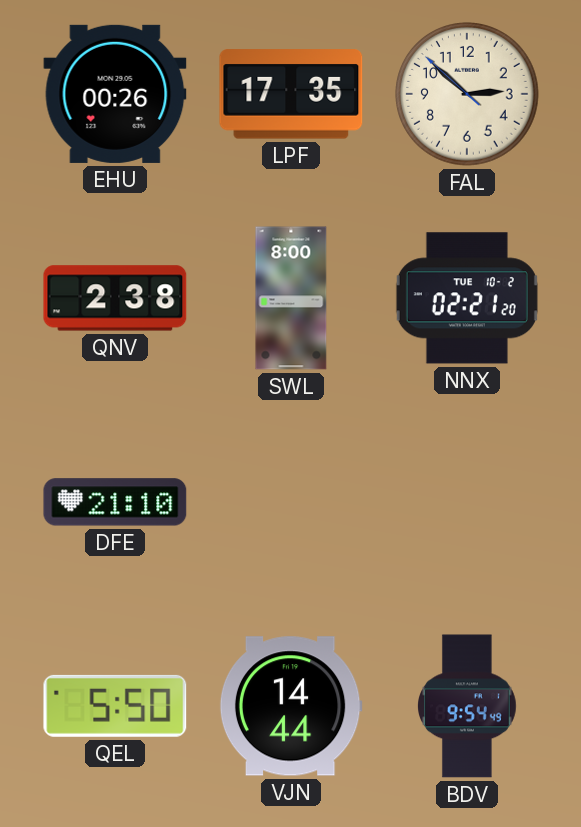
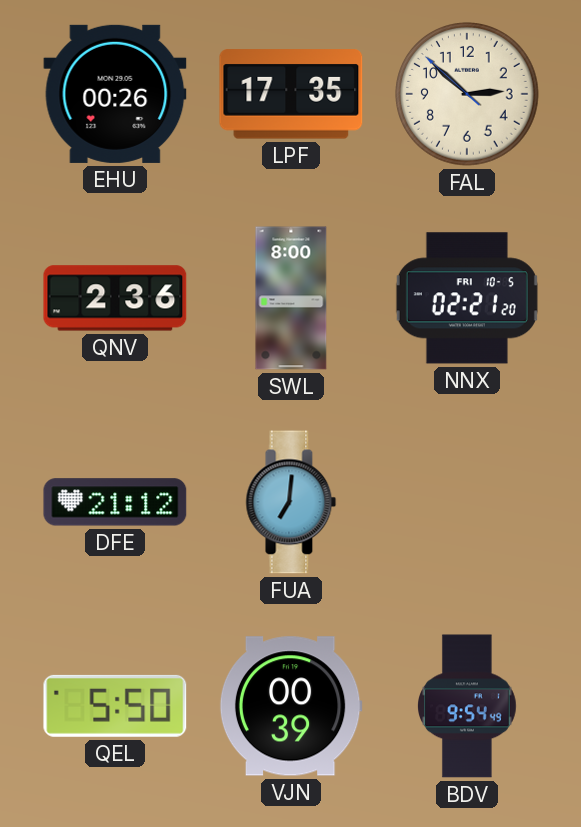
QNV: 2:38 -> 2:36 (115, 298)
NNX date: TUE 10-2 -> FRI 10-5 (467, 298)
DFE: 21:10 -> 21:12 (115, 502)
FUA: none -> 7:01 (291, 502)
VJN: 14:44 -> 00:39 (291, 706)
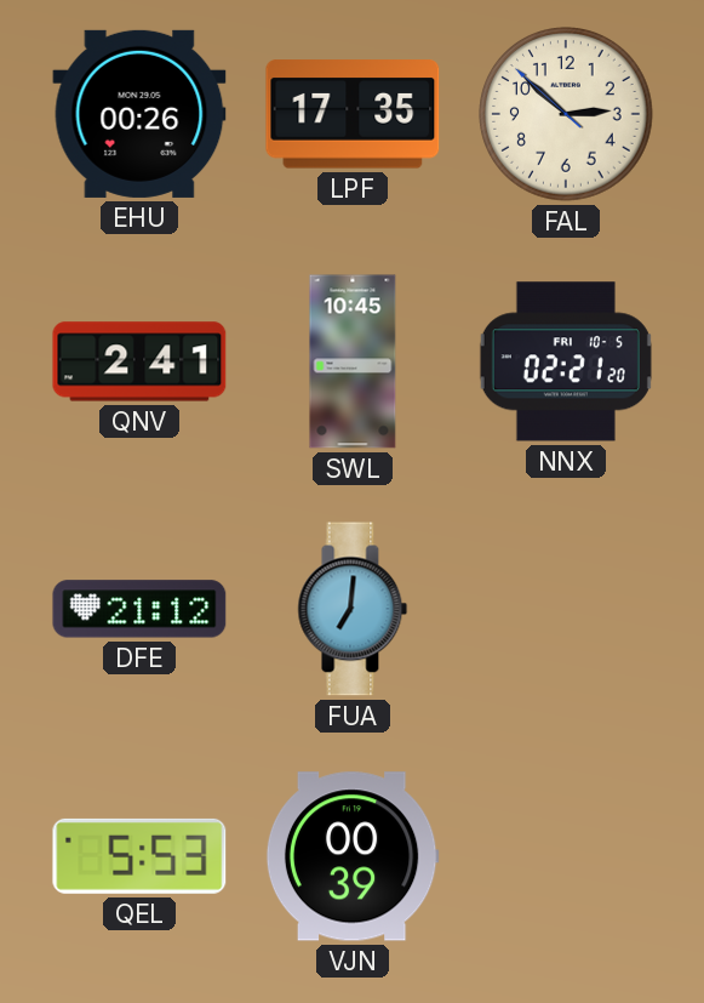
QNV: 2:36 -> 2:41 (139, 361)
SWL: 8:00 -> 10:45 (353, 361)
QEL: 5:50 -> 5:53 (139, 856)
BDV: 9:54 -> none (468, 706)
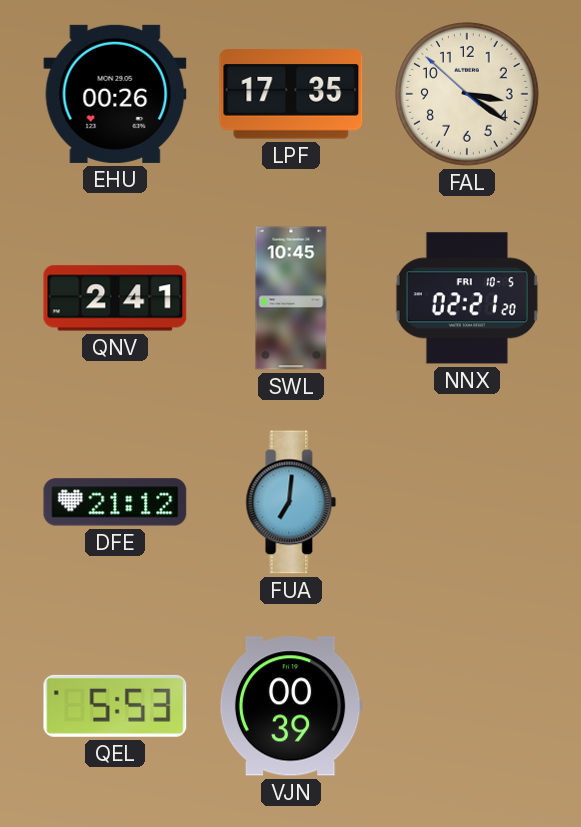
FAL: 2:51 -> 3:20 (468, 95)
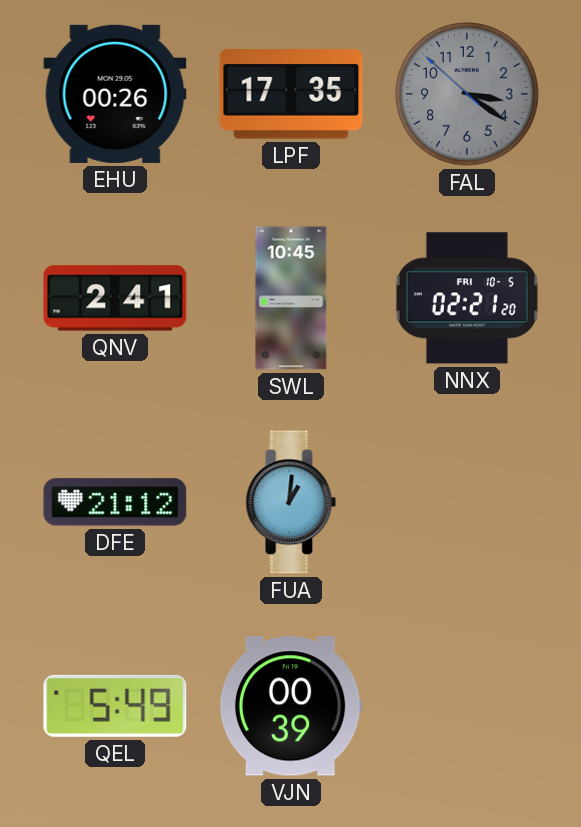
FAL dial: cream -> grey (468, 95)
FUA: 7:01 -> 1:01 (291, 502)
QEL: 5:53 -> 5:49 (115, 706)
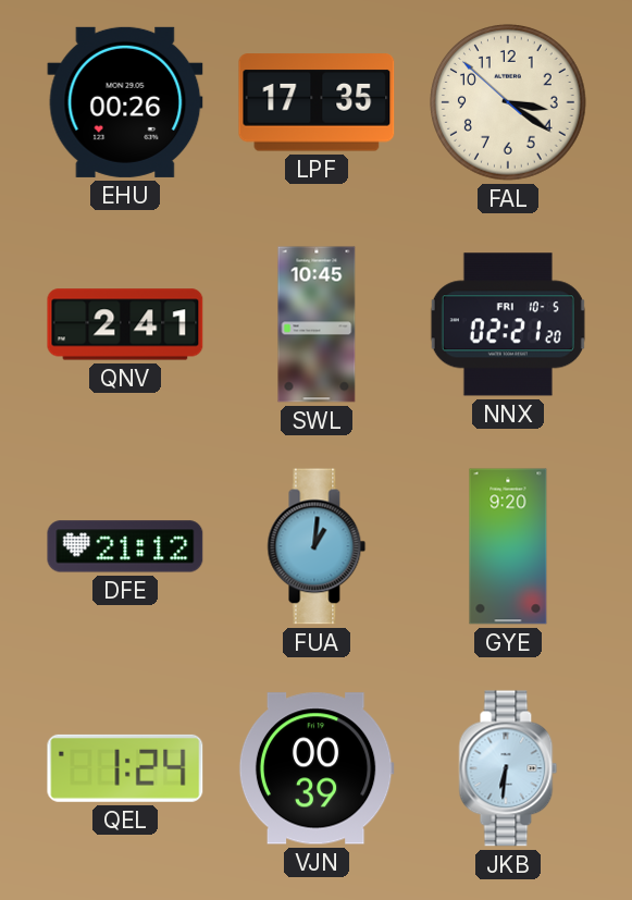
FAL dial: grey -> cream (509, 103)
GYE: none -> 9:20 (508, 546)
QEL: 5:49 -> 1:24 (125, 768)
JKB: none -> 6:31 (508, 768)
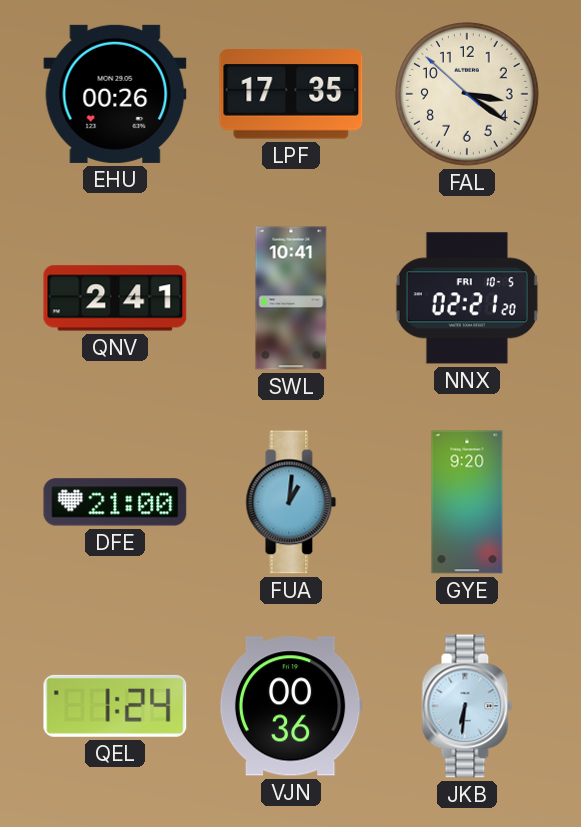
SWL: 10:45 -> 10:41 (291, 298)
DFE: 21:12 -> 21:00 (115, 502)
VJN: 00:39 -> 00:36 (291, 706)
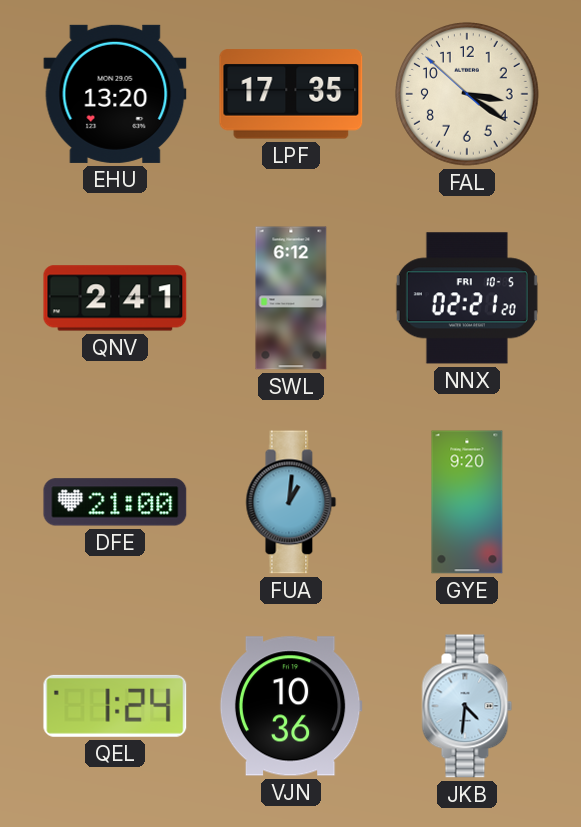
EHU: 00:26 -> 13:20 (115, 94)
SWL: 10:41 -> 6:12 (291, 298)
VJN: 00:36 -> 10:36 (291, 706)
JKB: 6:31 -> 4:31 (467, 706)
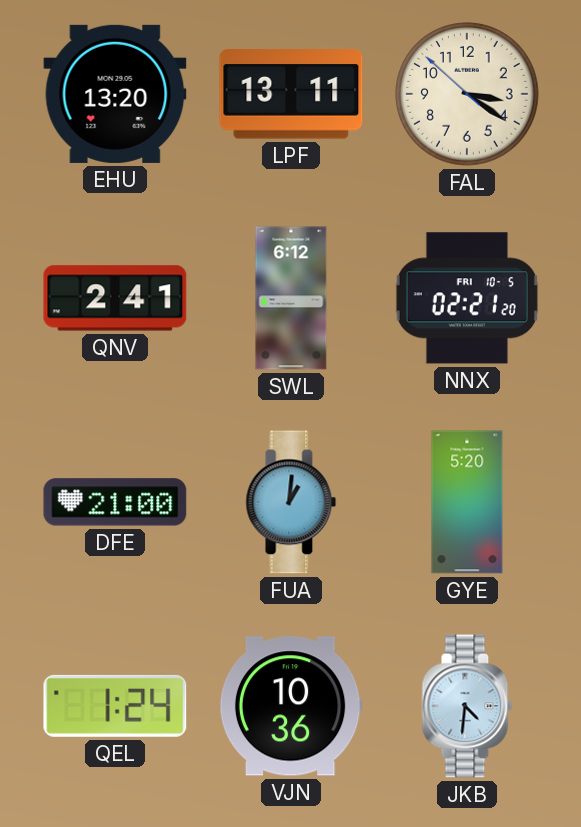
LPF: 17:35 -> 13:11 (291, 94)
GYE: 9:20 -> 5:20 (467, 502)
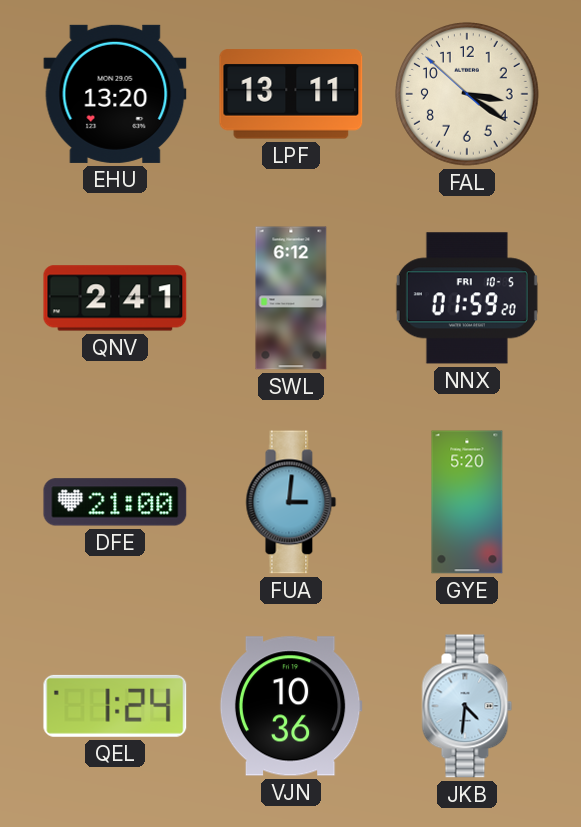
NNX: 02:21 -> 01:59 (467, 298)
FUA: 1:01 -> 3:01 (291, 502)
